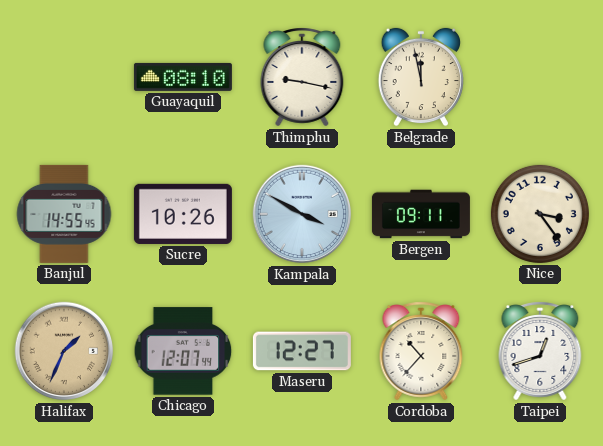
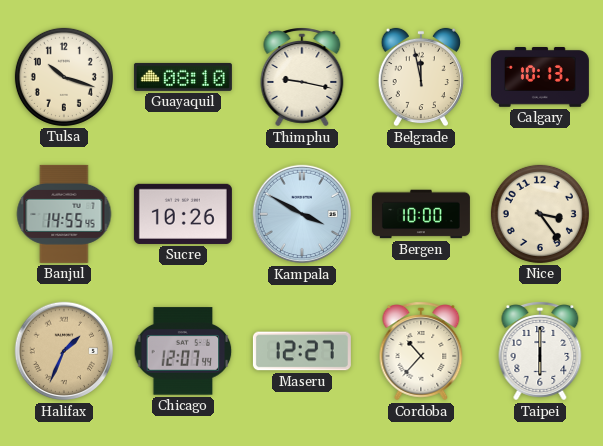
Tulsa: none -> 10:18 (64, 77)
Calgary: none -> 10:13 (540, 78)
Bergen: 09:11 -> 10:00 (421, 214)
Taipei: 12:42 -> 6:00 (540, 351)
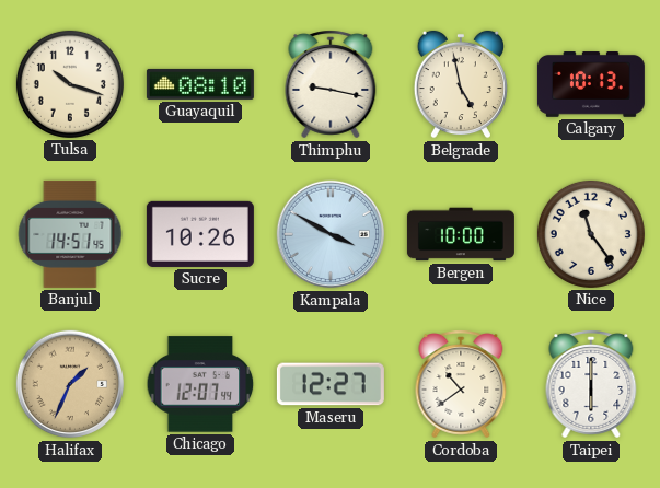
Belgrade: 11:58 -> 4:58 (461, 84)
Banjul: 14:55 -> 14:51 (70, 234)
Nice: 3:24 -> 11:24 (591, 234)
Cordoba: 10:37 -> 10:39 (461, 384)
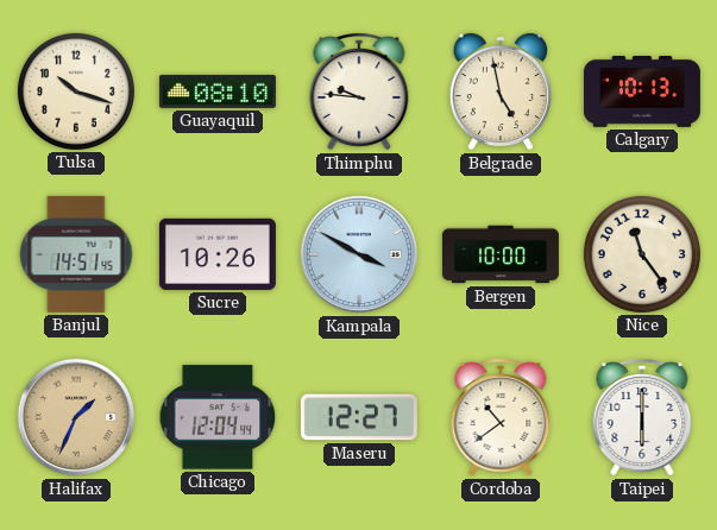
Thimphu: 9:17 -> 9:46 (359, 92)
Chicago: 12:07 -> 12:04 (218, 417)
